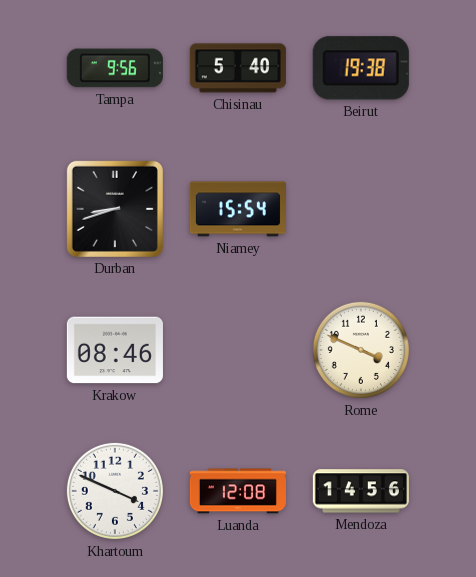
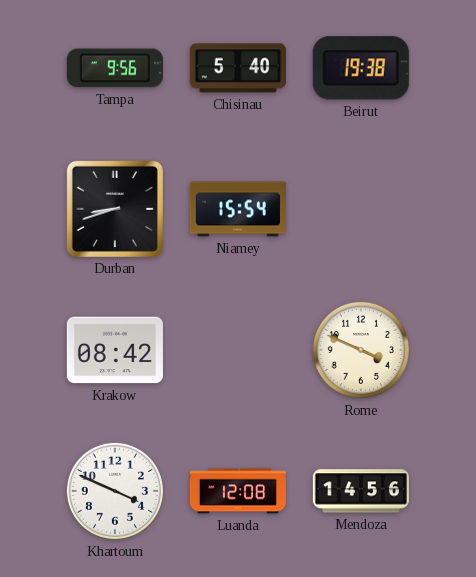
Krakow: 08:46 -> 08:42 (115, 350)
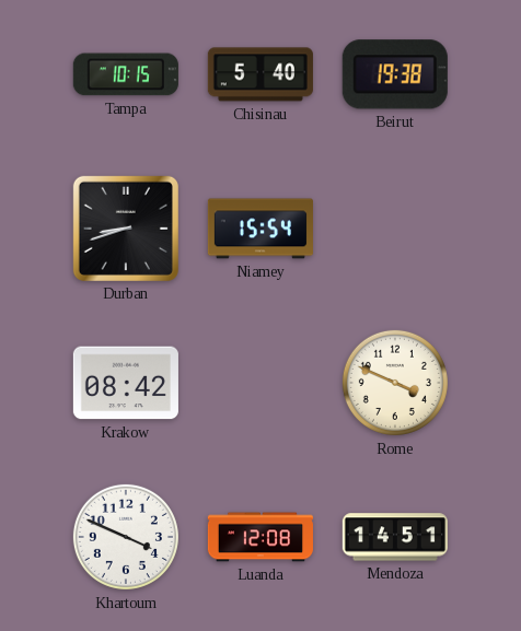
Tampa: 9:56 -> 10:15 (126, 74)
Mendoza: 14:56 -> 14:51 (395, 537)
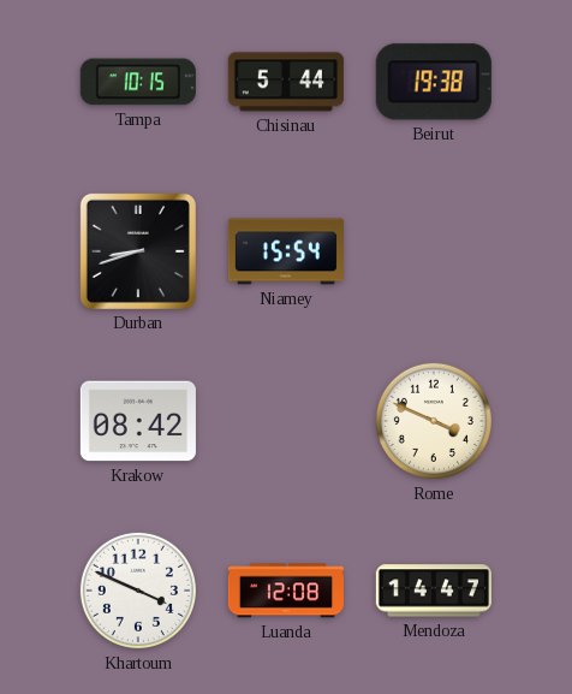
Chisinau: 5:40 -> 5:44 (286, 82)
Mendoza: 14:51 -> 14:47 (434, 591)
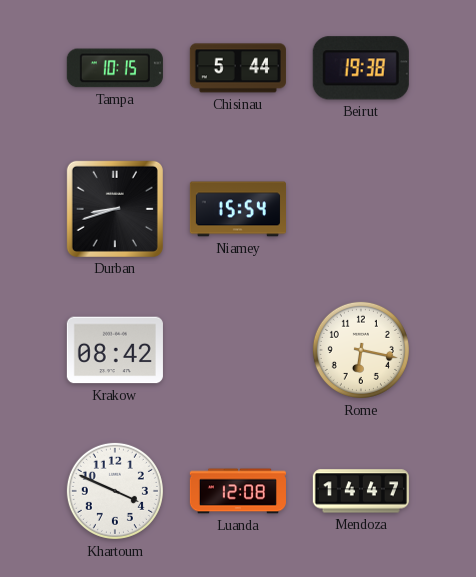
Rome: 3:49 -> 6:17 (361, 350)
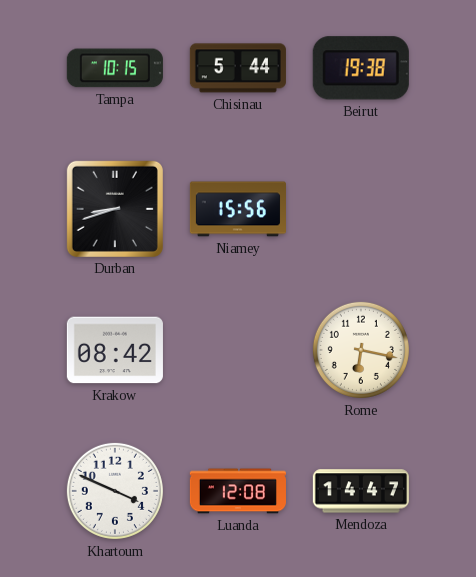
Niamey: 15:54 -> 15:56 (238, 209)
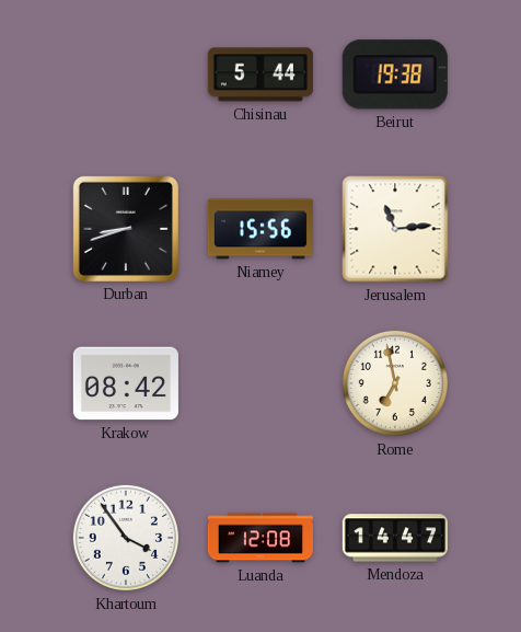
Tampa: 10:15 -> none (115, 68)
Jerusalem: none -> 11:14 (395, 229)
Rome: 6:17 -> 6:58 (395, 383)
Khartoum: 3:49 -> 3:54 (126, 538)
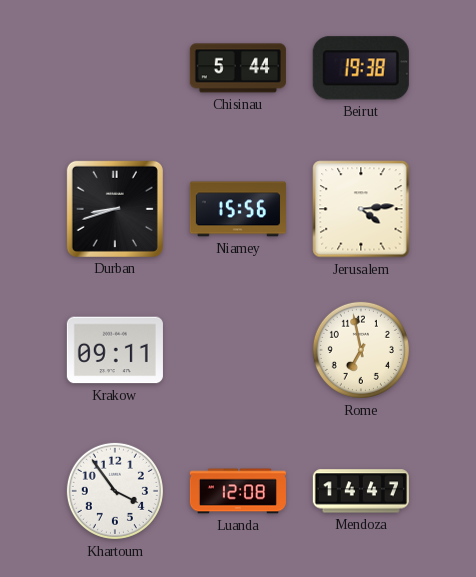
Jerusalem: 11:14 -> 4:14 (361, 209)
Krakow: 08:42 -> 09:11 (115, 350)
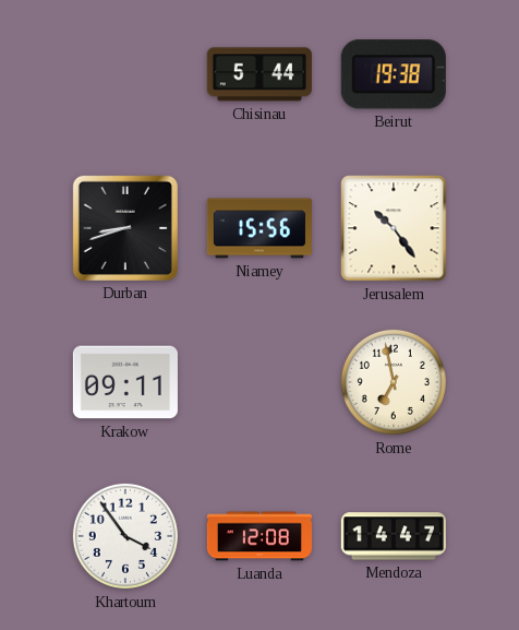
Jerusalem: 4:14 -> 10:24 (394, 228)
